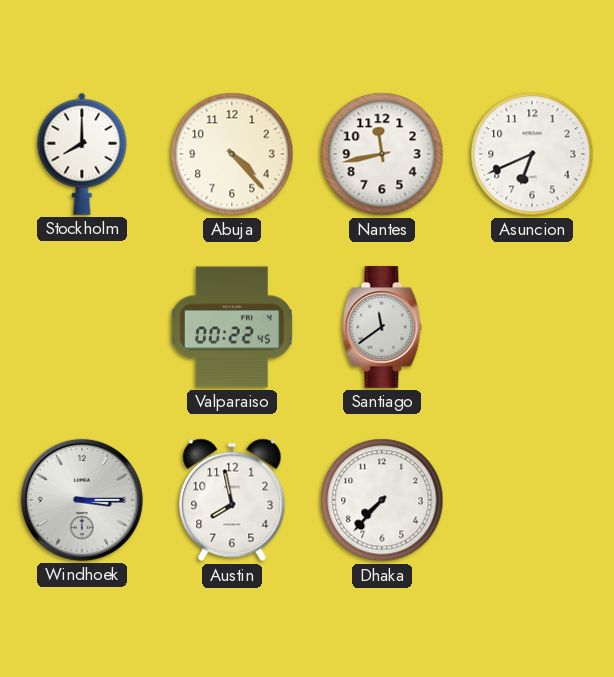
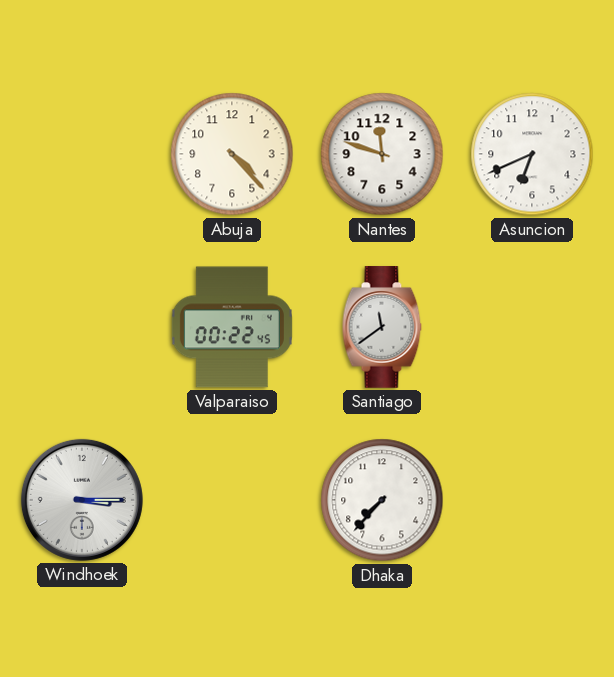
Stockholm: 8:00 -> none (82, 154)
Nantes: 11:43 -> 11:48 (382, 154)
Austin: 7:58 -> none (232, 500)
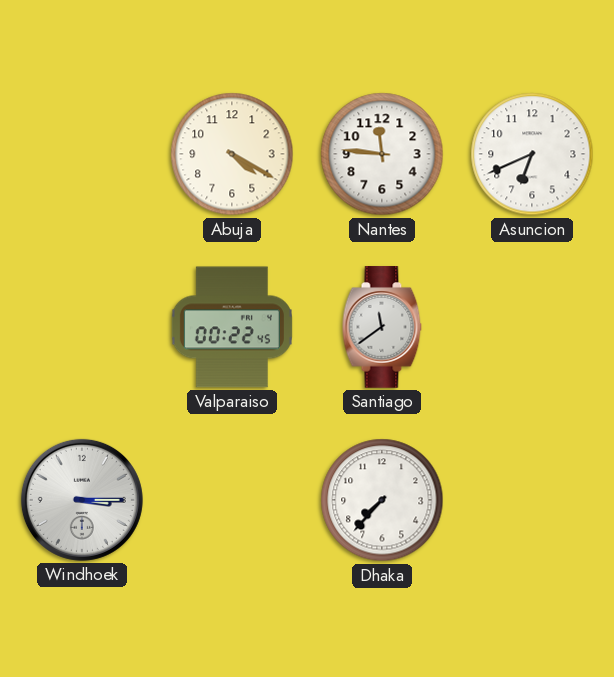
Abuja: 4:23 -> 4:20 (232, 154)
Nantes: 11:48 -> 11:46 (382, 154)
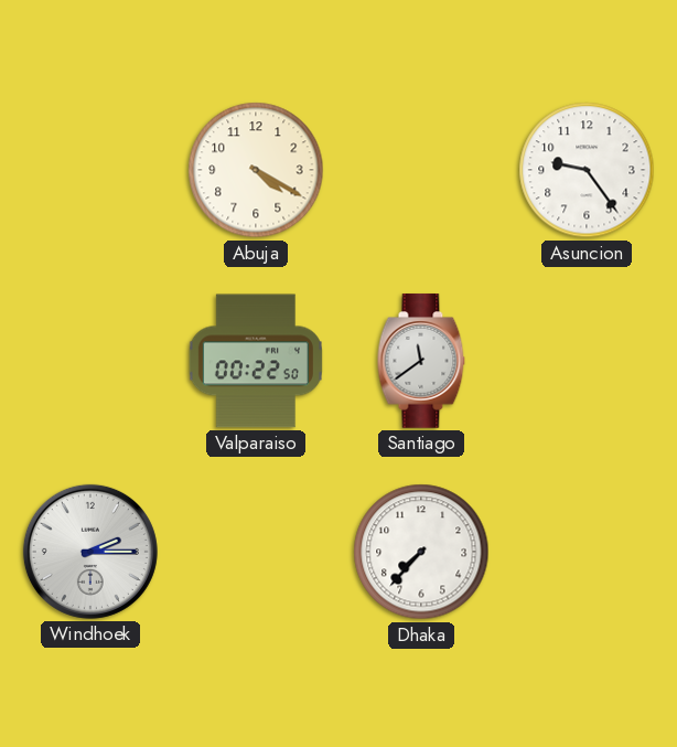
Nantes: 11:46 -> none (382, 154)
Asuncion: 6:41 -> 9:24 (587, 170)
Valparaiso: 00:22:45 -> 00:22:50 (256, 361)
Windhoek: 3:15 -> 2:15 (90, 552)
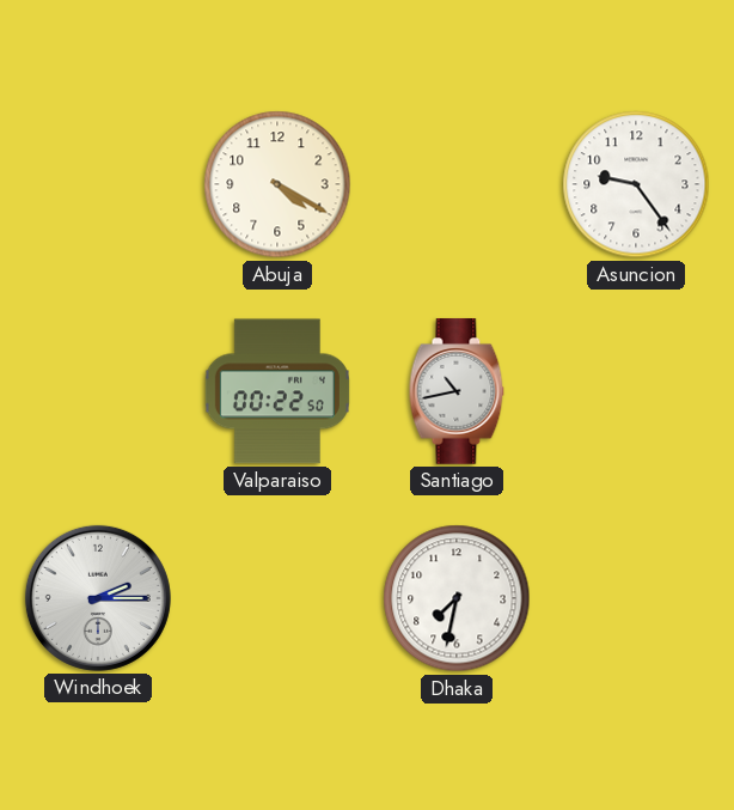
Santiago: 11:39 -> 10:43 (457, 391)
Dhaka: 7:37 -> 7:32 (457, 598)
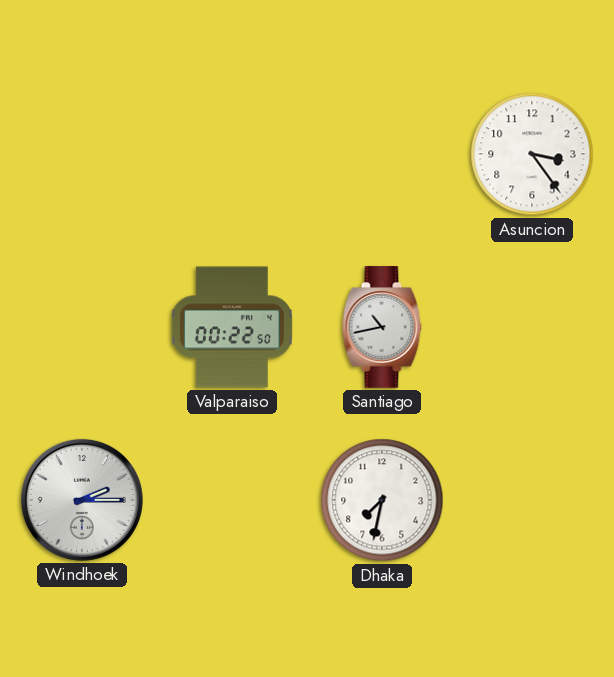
Abuja: 4:20 -> none (277, 184)
Asuncion: 9:24 -> 3:24 (532, 154)
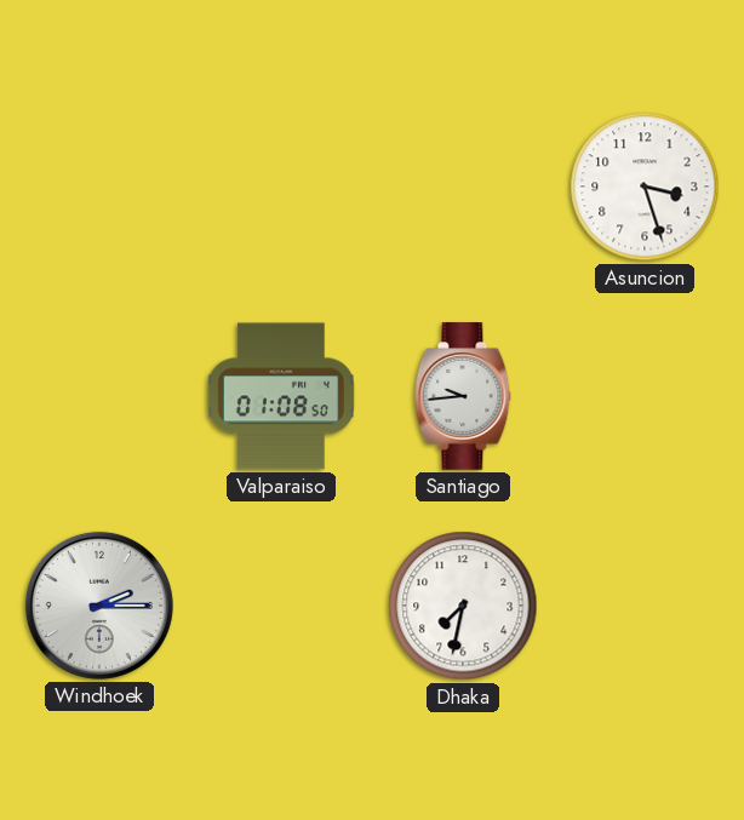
Asuncion: 3:24 -> 3:27 (645, 187)
Valparaiso: 00:22 -> 01:08 (281, 396)
Santiago: 10:43 -> 9:44 (463, 396)
